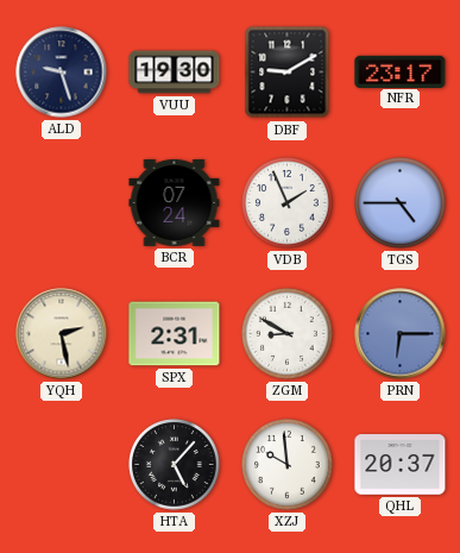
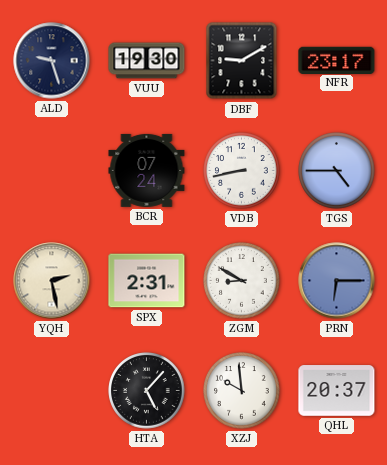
VDB: 1:56 -> 8:43 (242, 171)
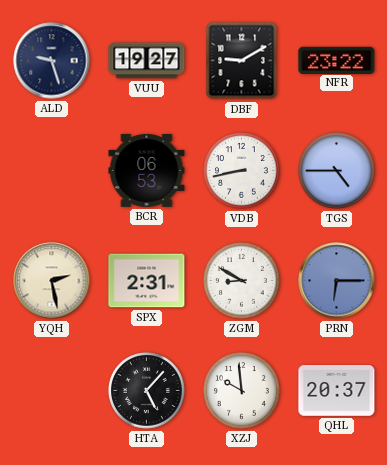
VUU: 19:30 -> 19:27 (147, 61)
NFR: 23:17 -> 23:22 (337, 60)
BCR: 07:24 -> 06:53 (147, 170)
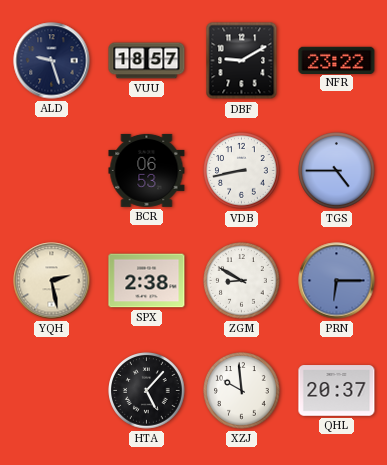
VUU: 19:27 -> 18:57 (147, 61)
SPX: 2:31 -> 2:38 (147, 281)
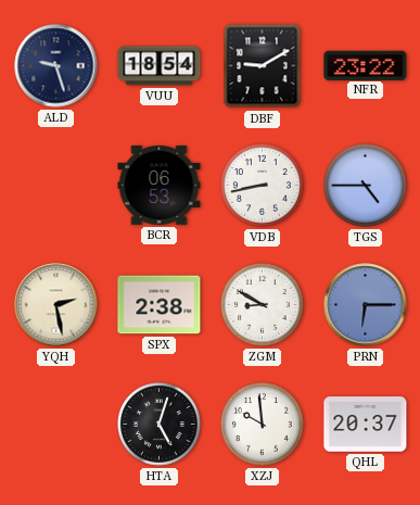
VUU: 18:57 -> 18:54 (160, 66)
HTA: 5:07 -> 5:03 (160, 425)
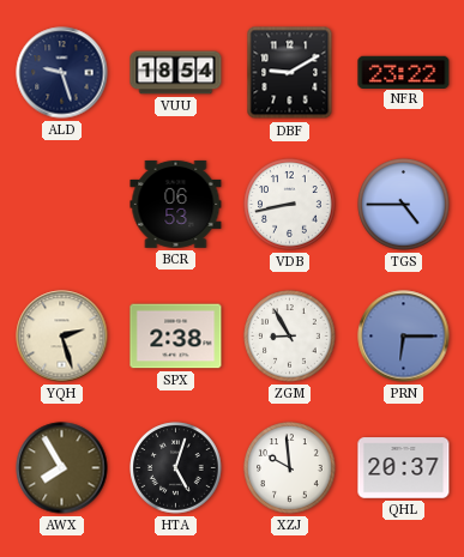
YQH: 2:28 -> 2:27 (62, 337)
ZGM: 8:50 -> 8:55 (290, 337)
AWX: none -> 7:55 (62, 468)
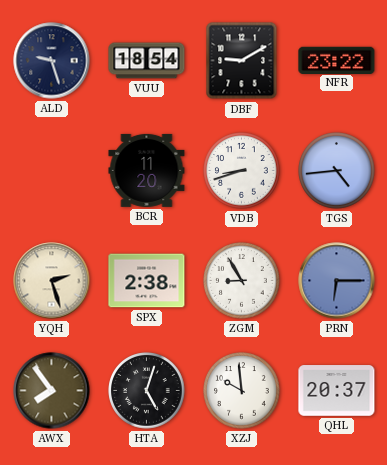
BCR: 06:53 -> 11:20 (147, 170)
VDB: 8:43 -> 8:42 (242, 171)
TGS: 4:45 -> 4:44 (337, 171)
AWX: 7:55 -> 7:54 (52, 391)
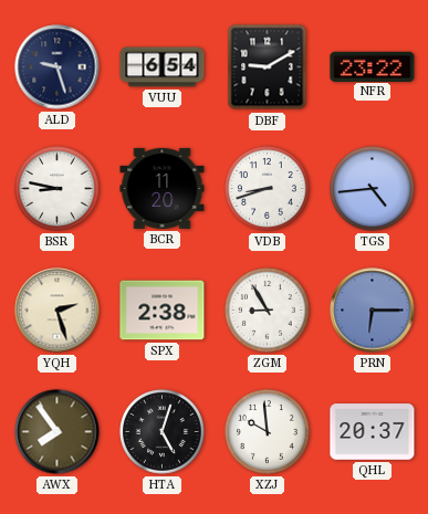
VUU: 18:54 -> 6:54 (163, 67)
BSR: none -> 8:47 (58, 189)
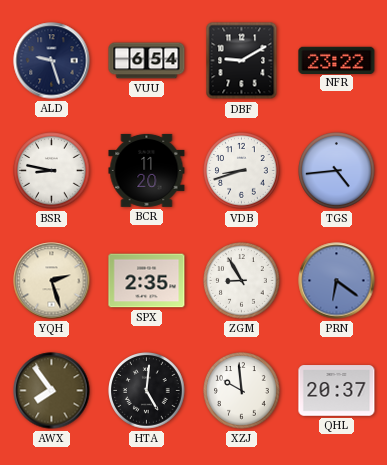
SPX: 2:38 -> 2:35 (147, 281)
PRN: 6:15 -> 6:21 (337, 281)
HTA: 5:03 -> 5:01 (147, 391)
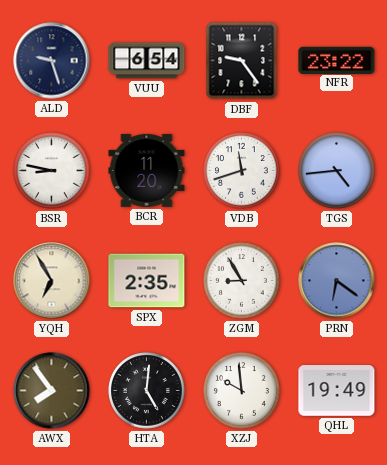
DBF: 9:10 -> 9:24 (242, 61)
VDB: 8:42 -> 11:42 (242, 171)
YQH: 2:27 -> 6:55 (52, 281)
QHL: 20:37 -> 19:49 (337, 391)
